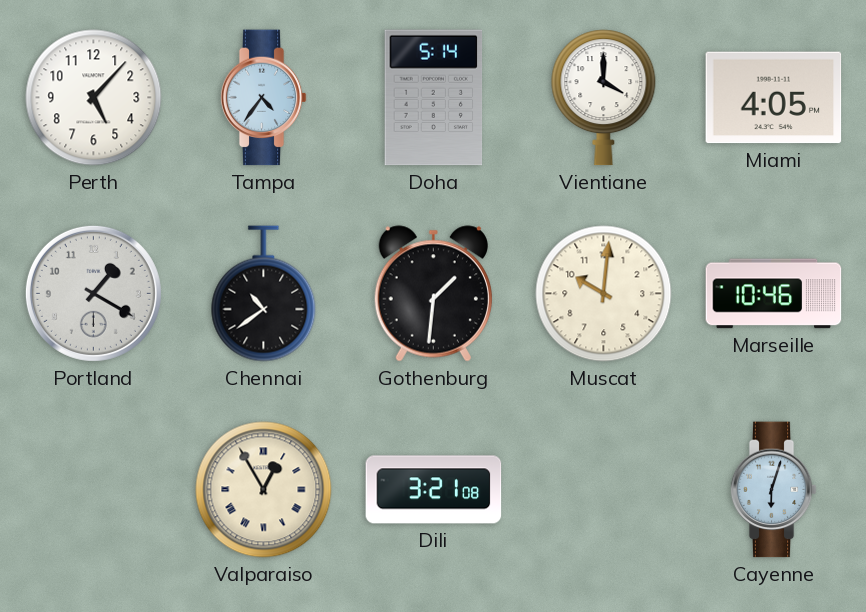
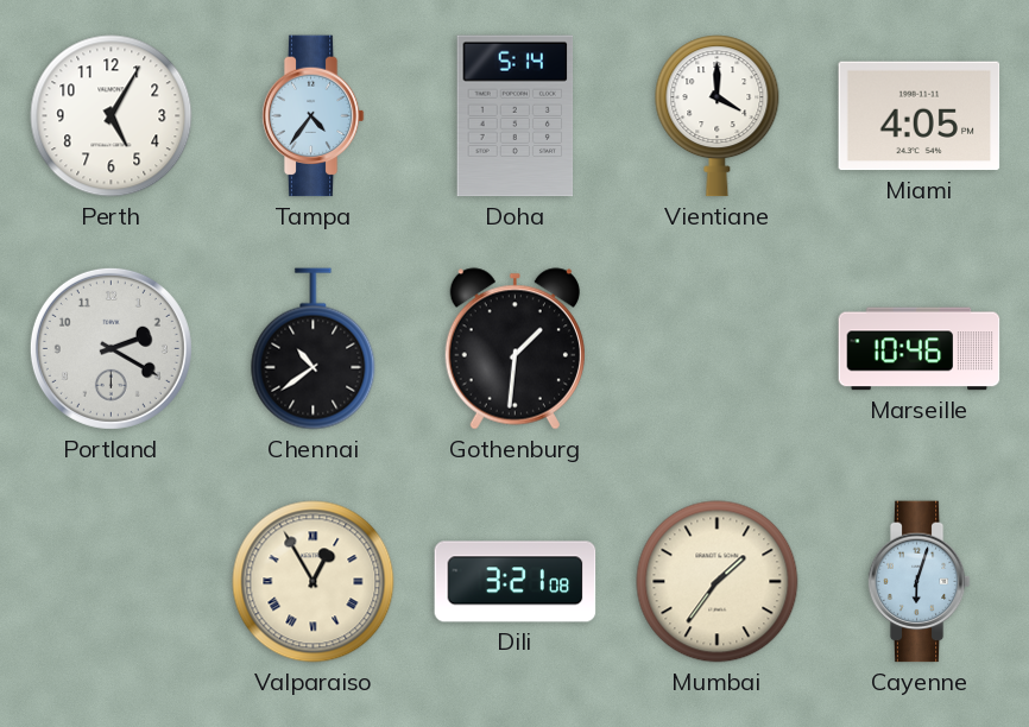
Perth: 5:07 -> 5:05 (112, 116)
Portland: 1:20 -> 2:20 (111, 348)
Muscat: 10:01 -> none (604, 294)
Mumbai: none -> 1:36 (718, 582)
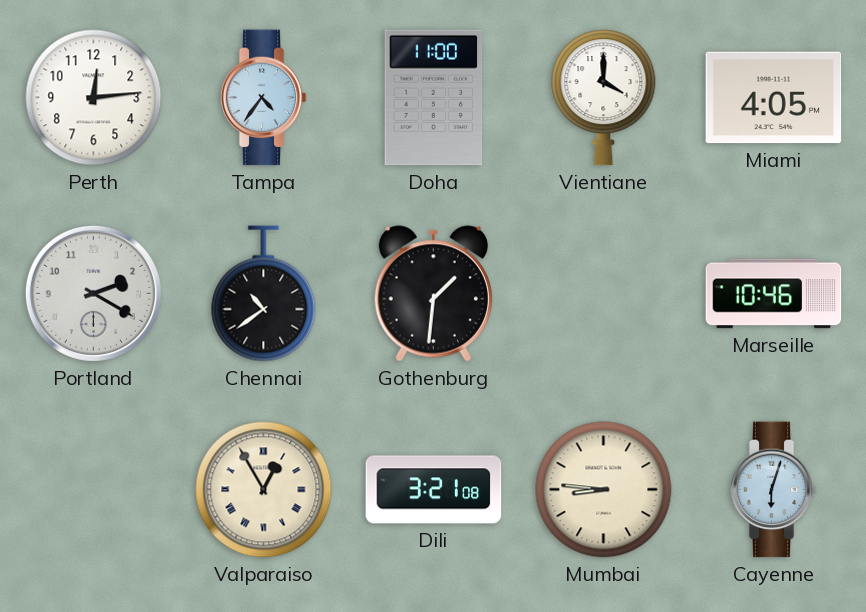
Perth: 5:05 -> 12:14 (94, 98)
Doha: 5:14 -> 11:00 (434, 98)
Mumbai: 1:36 -> 8:46 (604, 490)
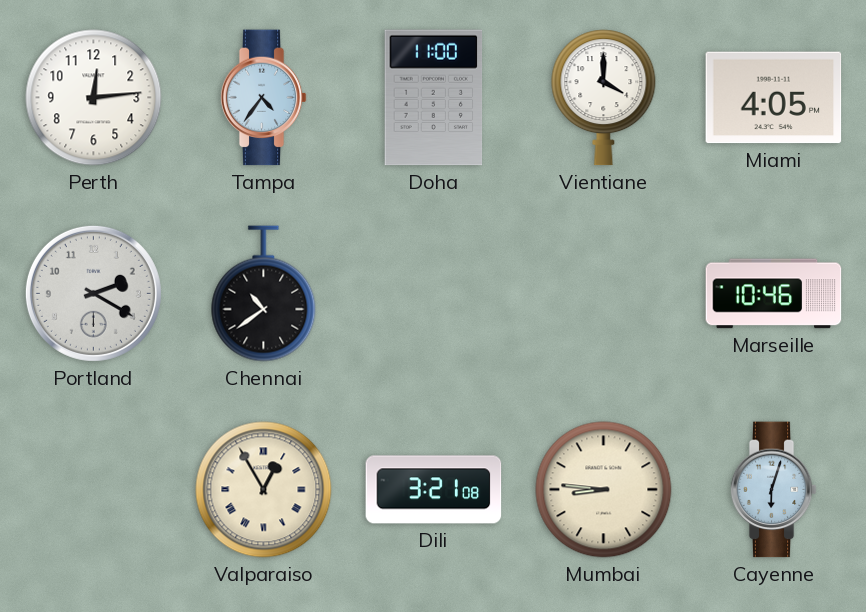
Gothenburg: 1:31 -> none (433, 294)
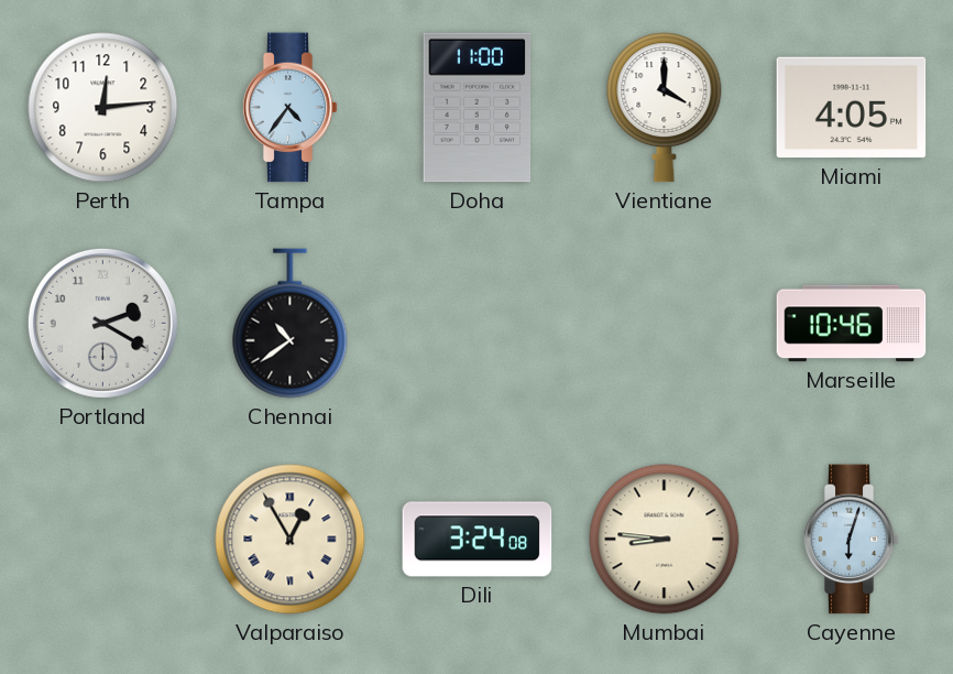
Dili: 3:21 -> 3:24 (478, 540)
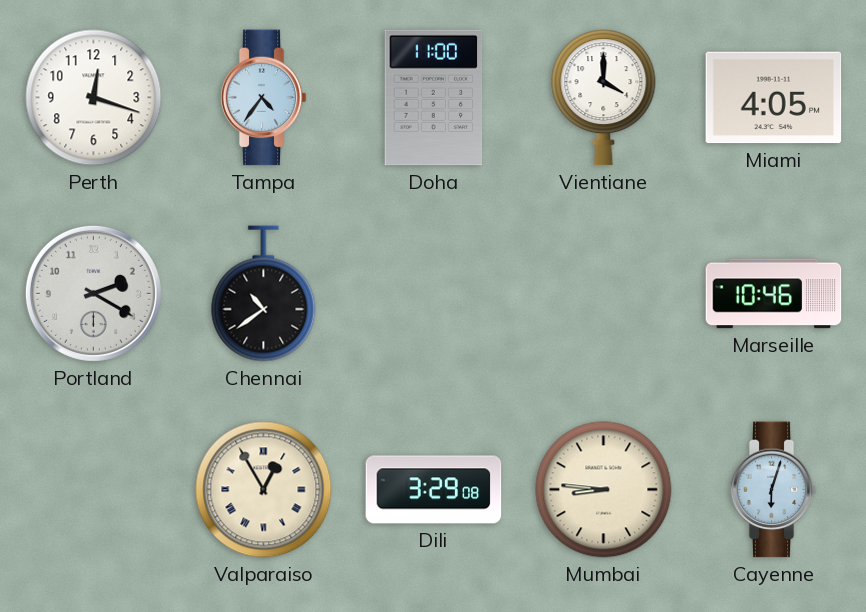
Perth: 12:14 -> 12:18 (94, 98)
Dili: 3:24 -> 3:29 (434, 490)
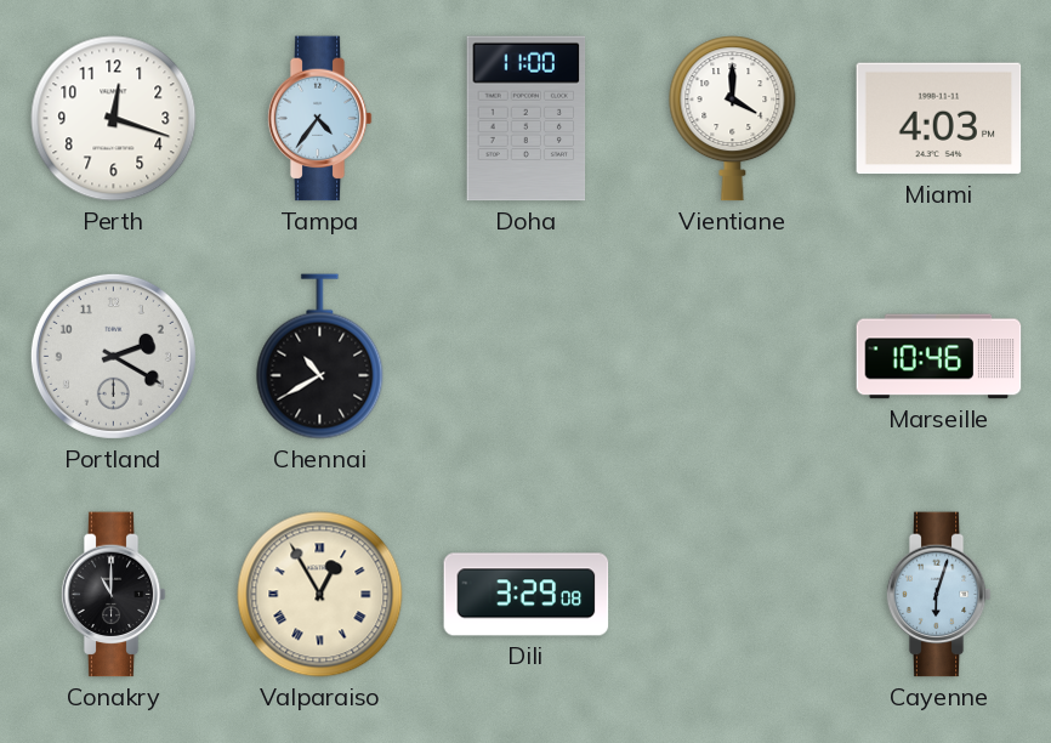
Miami: 4:05 -> 4:03 (939, 119)
Chennai: 10:39 -> 10:40 (320, 357)
Conakry: none -> 11:00 (113, 595)
Mumbai: 8:46 -> none (604, 490)
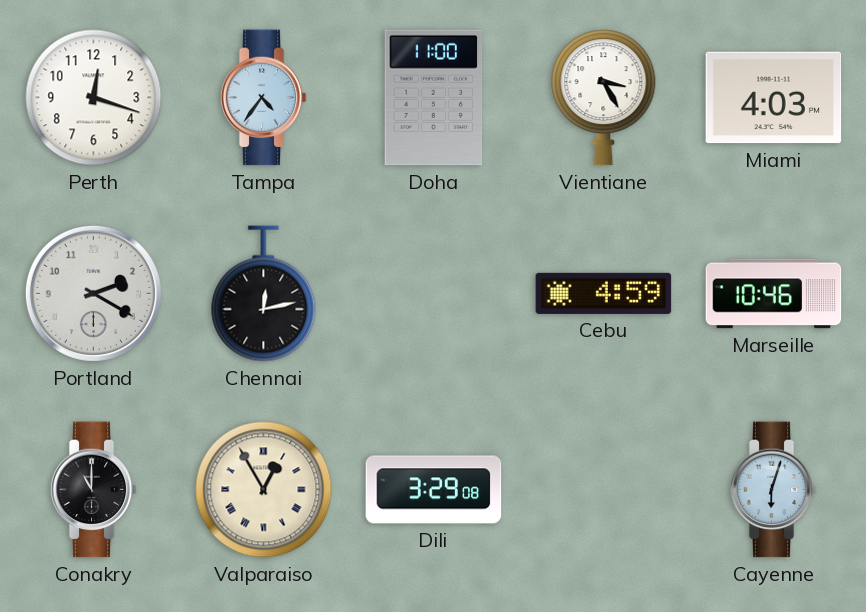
Vientiane: 4:00 -> 3:25 (604, 98)
Chennai: 10:40 -> 12:13 (264, 294)
Cebu: none -> 4:59 (604, 293)
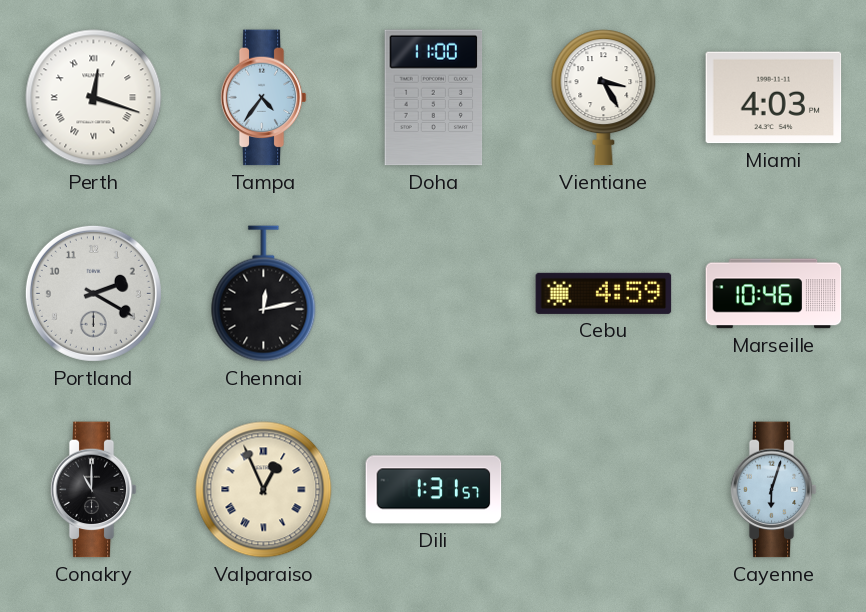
Perth numerals: Arabic -> Roman (94, 98)
Valparaiso: 12:55 -> 12:56 (264, 490)
Dili: 3:29 -> 1:31 (434, 490)
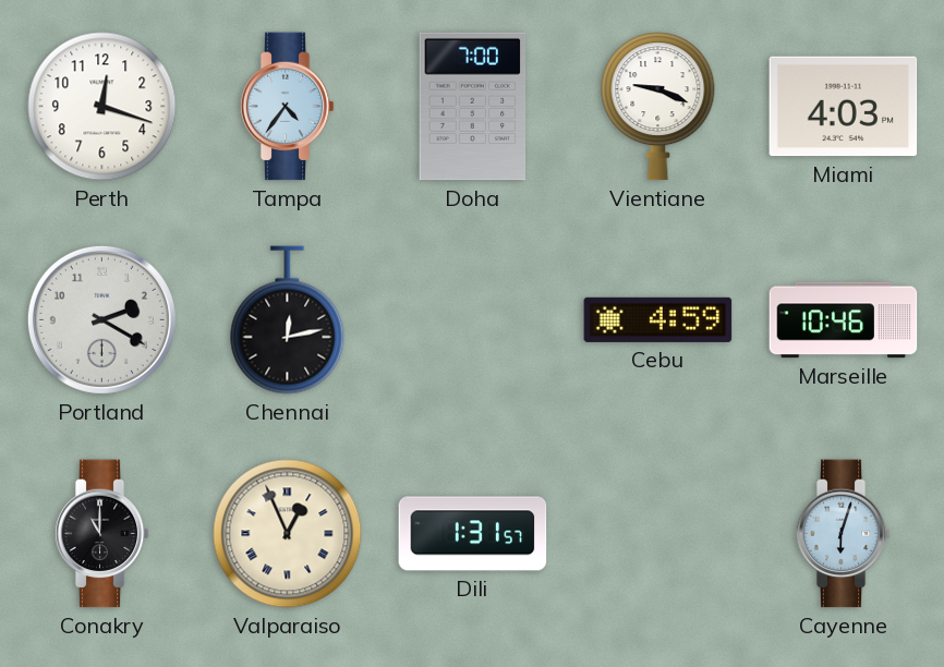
Perth numerals: Roman -> Arabic (102, 107)
Doha: 11:00 -> 7:00 (473, 107)
Vientiane: 3:25 -> 9:19 (658, 107)
